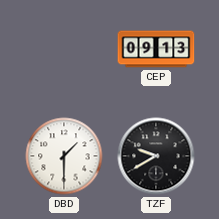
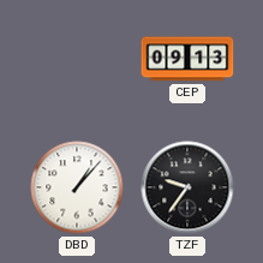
DBD: 1:30 -> 1:07 (77, 187)
TZF: 9:40 -> 9:36 (187, 187)
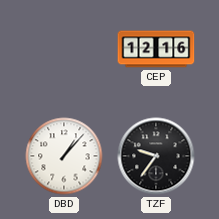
CEP: 09:13 -> 12:16 (156, 49)
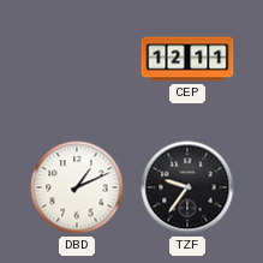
CEP: 12:16 -> 12:11 (187, 59)
DBD: 1:07 -> 1:11 (77, 187)
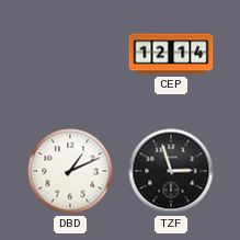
CEP: 12:11 -> 12:14 (171, 54)
TZF: 9:36 -> 2:57 (171, 171)
